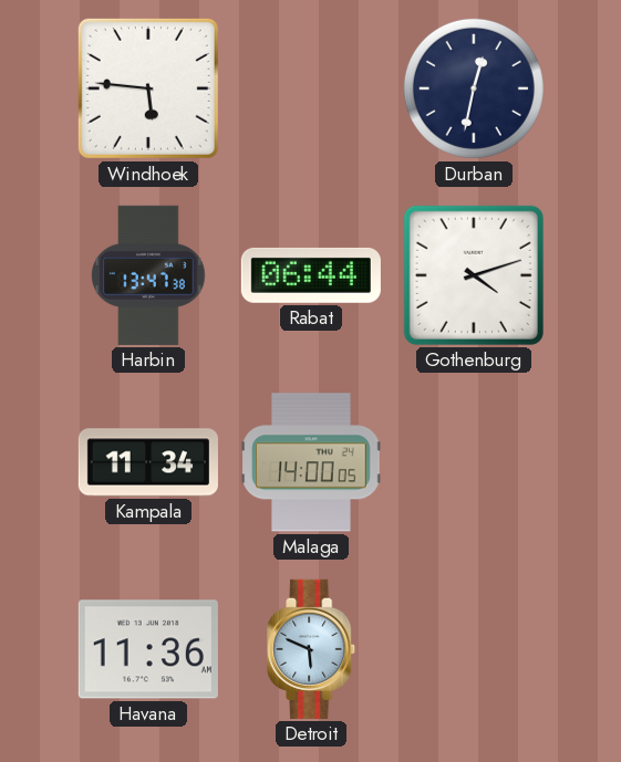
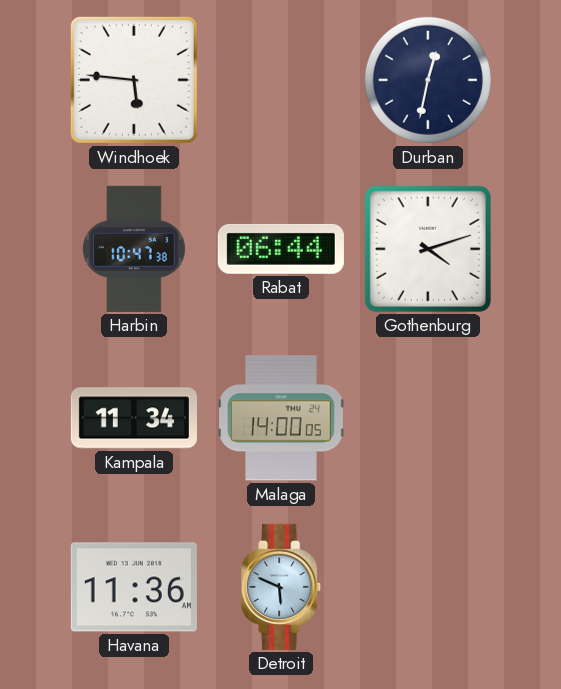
Harbin: 13:47 -> 10:47 (134, 249)
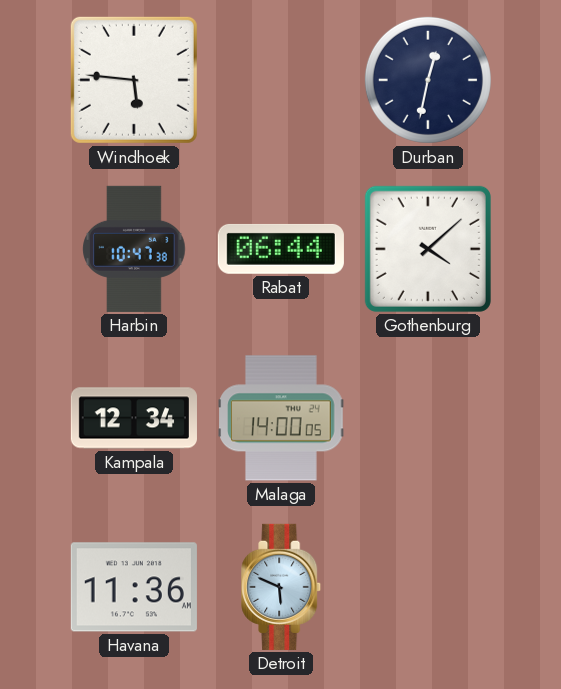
Gothenburg: 4:12 -> 4:08 (428, 249)
Kampala: 11:34 -> 12:34 (134, 418)
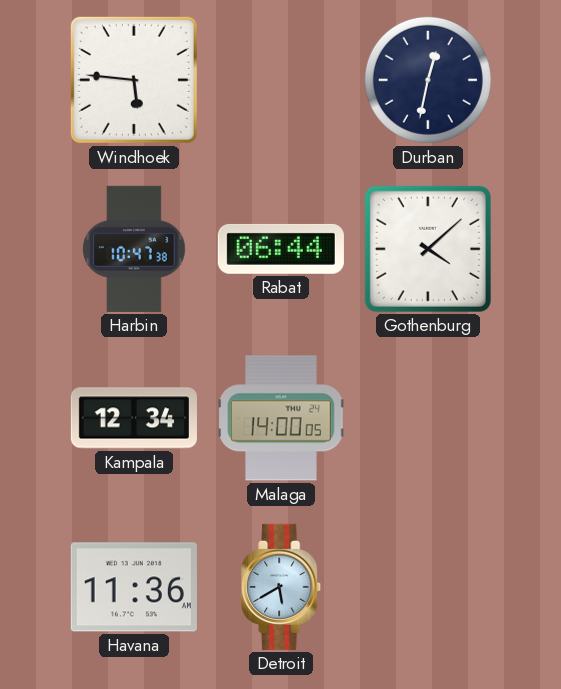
Detroit: 5:49 -> 5:40 (282, 587)
